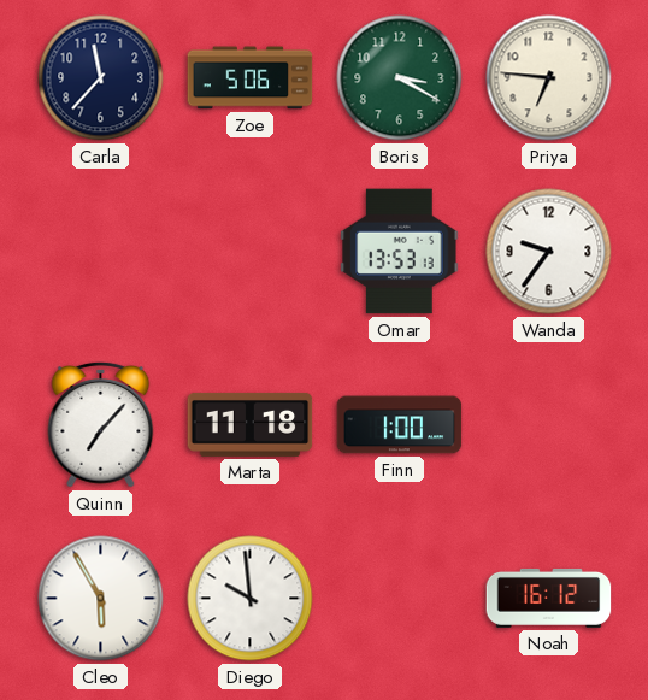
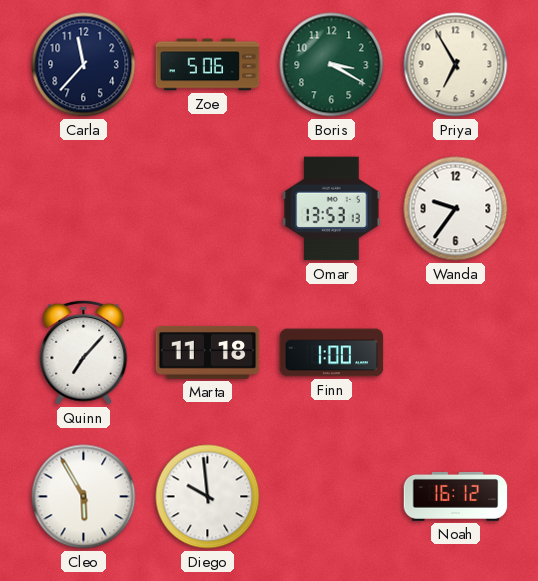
Priya: 6:46 -> 6:55 (456, 65)
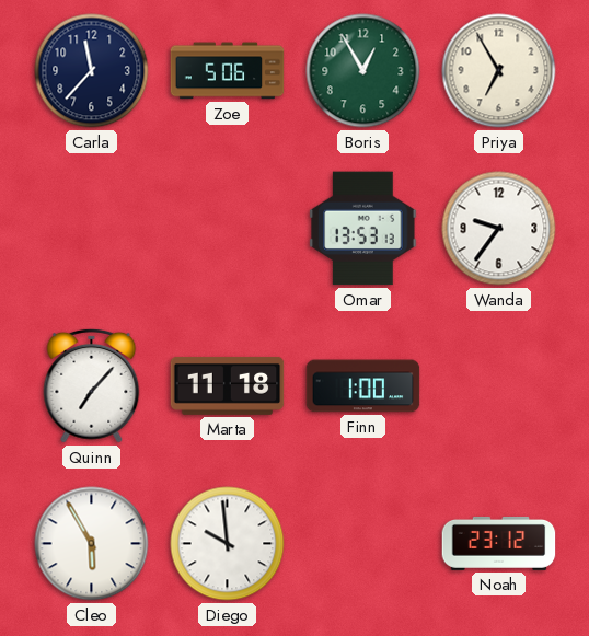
Boris: 3:20 -> 12:55 (363, 71)
Noah: 16:12 -> 23:12 (499, 543)
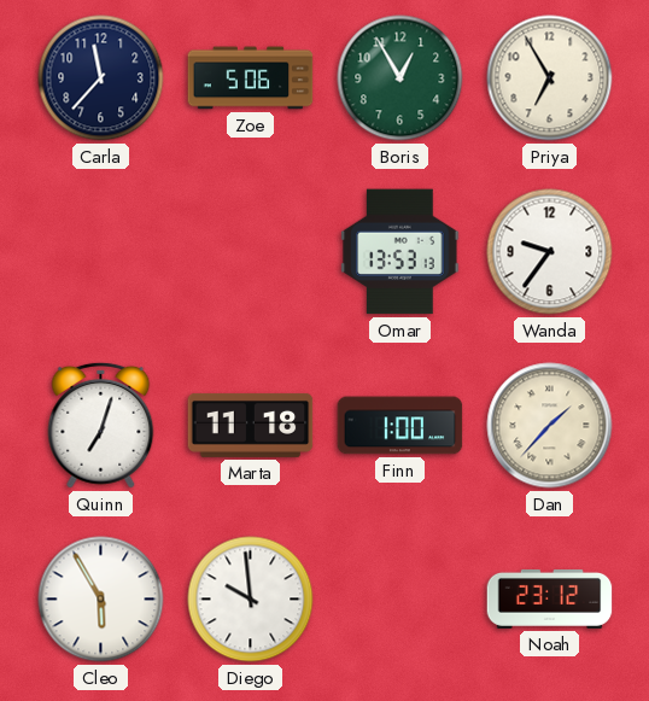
Quinn: 7:07 -> 7:03 (101, 425)
Dan: none -> 1:37 (550, 426)
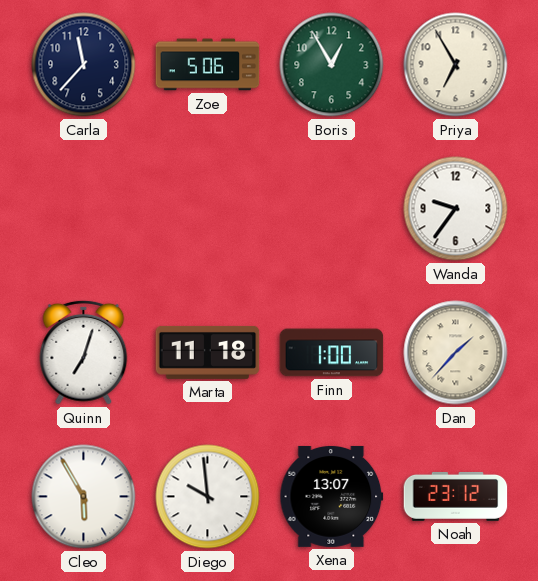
Omar: 13:53 -> none (400, 252)
Xena: none -> 13:07 (332, 496)
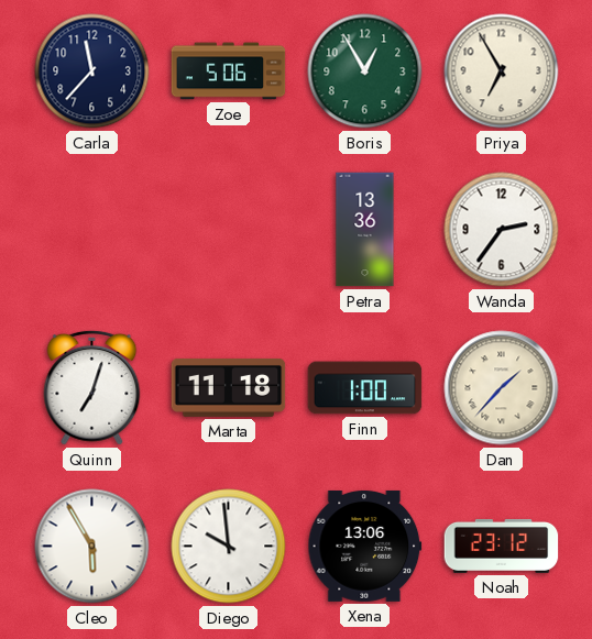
Petra: none -> 13:36 (365, 230)
Wanda: 9:36 -> 2:36 (502, 230)
Xena: 13:07 -> 13:06 (365, 546)
